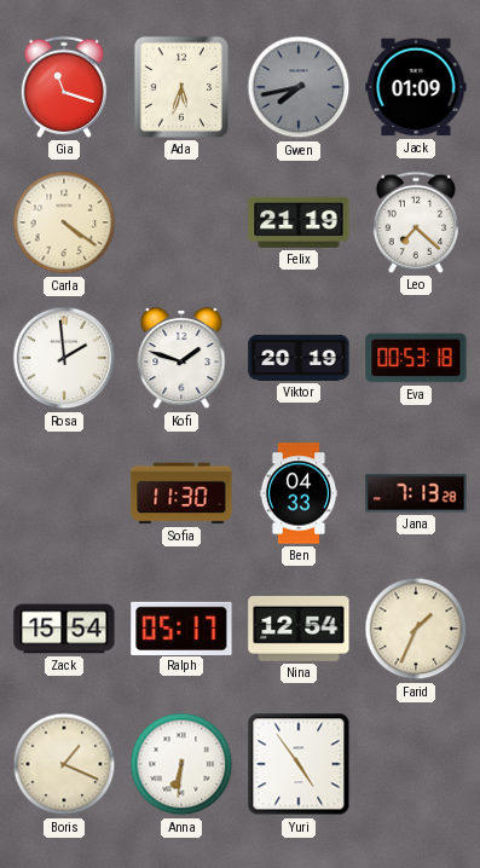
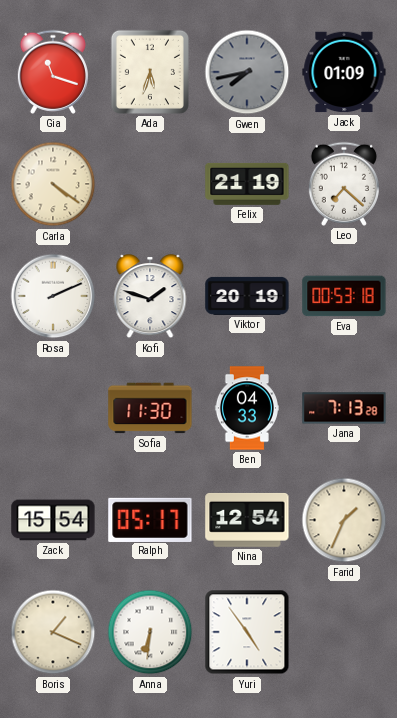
Rosa: 1:59 -> 2:11 (53, 296)
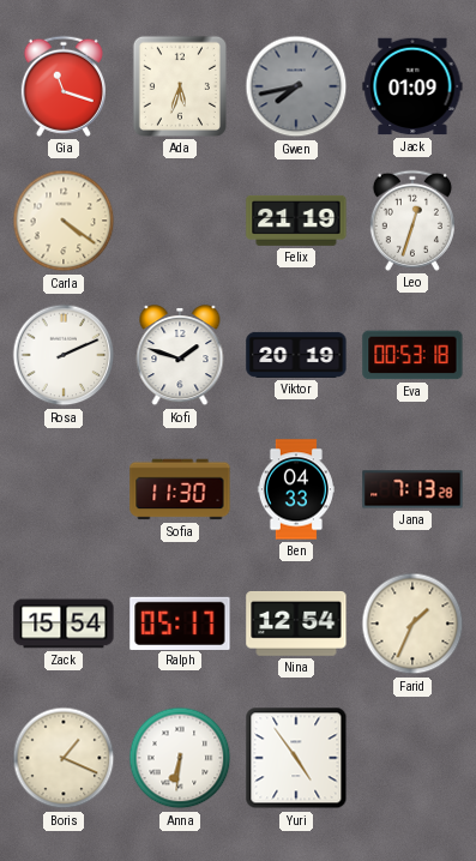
Leo: 7:22 -> 12:33 (412, 221)
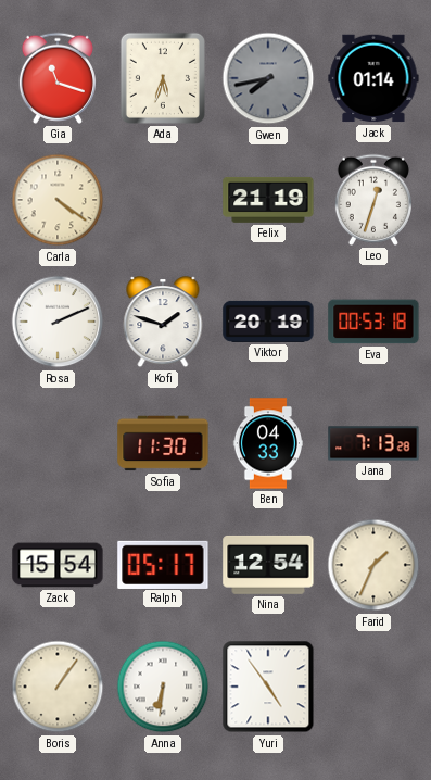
Jack: 01:09 -> 01:14 (373, 78)
Boris: 1:19 -> 1:06 (58, 687)
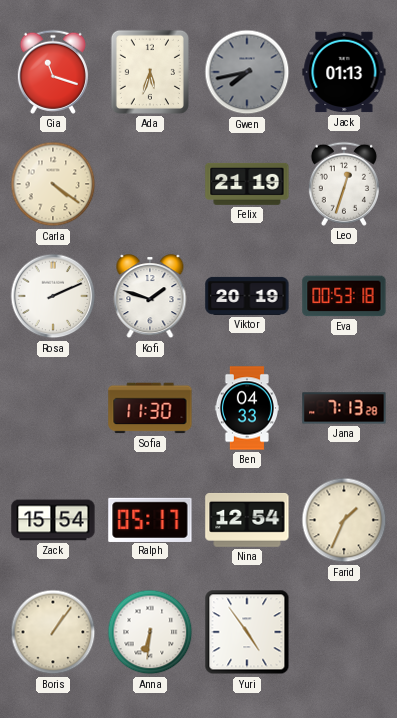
Jack: 01:14 -> 01:13 (344, 72)
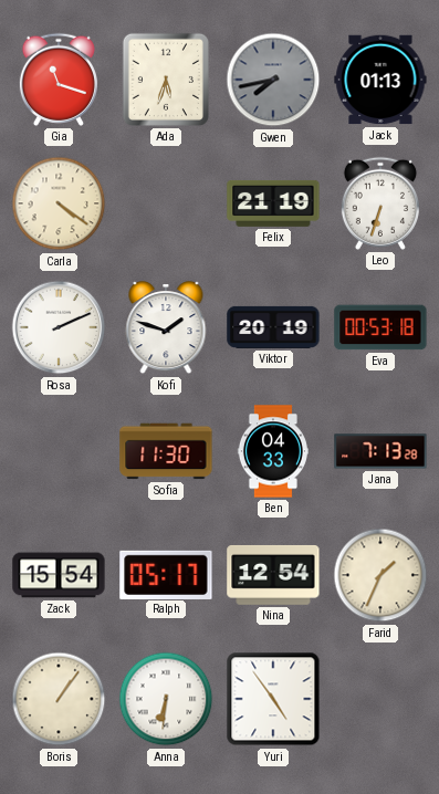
Leo: 12:33 -> 6:33 (380, 203)
